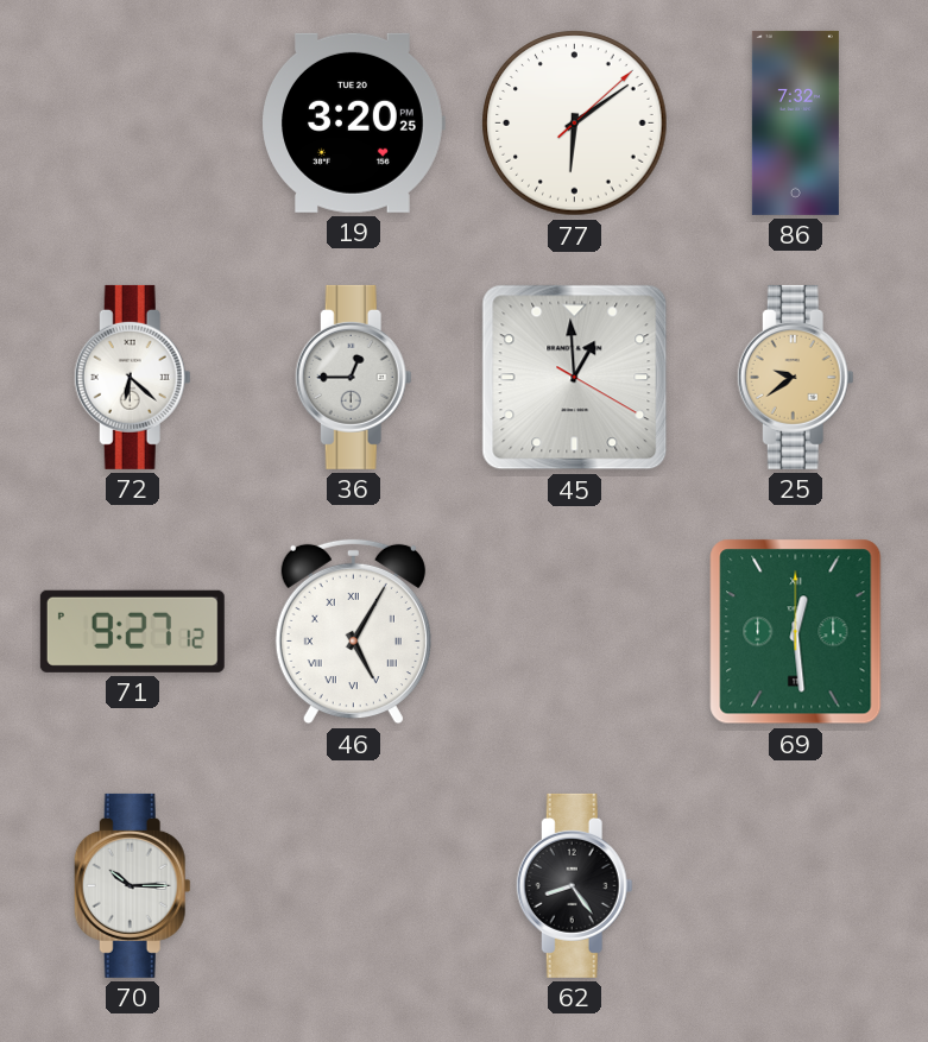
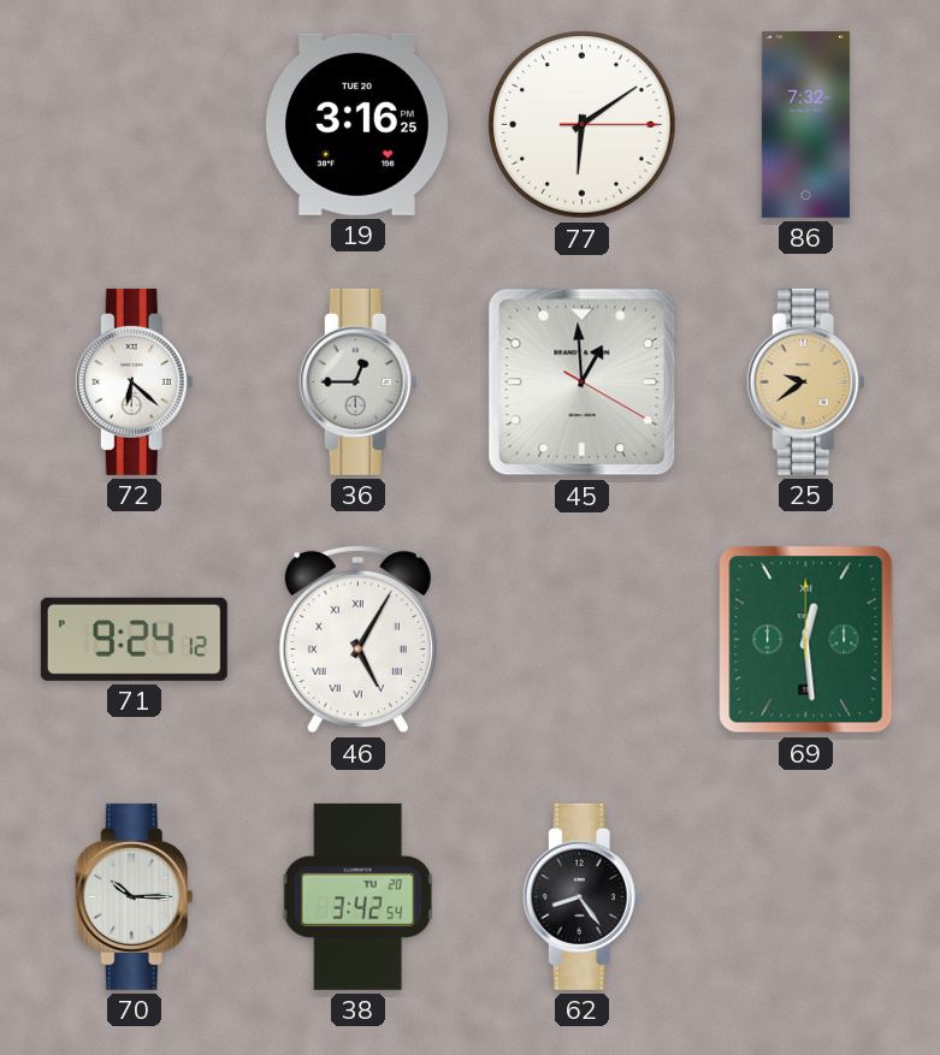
19: 3:20 -> 3:16 (357, 124)
77: 6:09:08 -> 6:09:15 (583, 125)
71: 9:27 -> 9:24 (134, 639)
38: none -> 3:42 (359, 896)
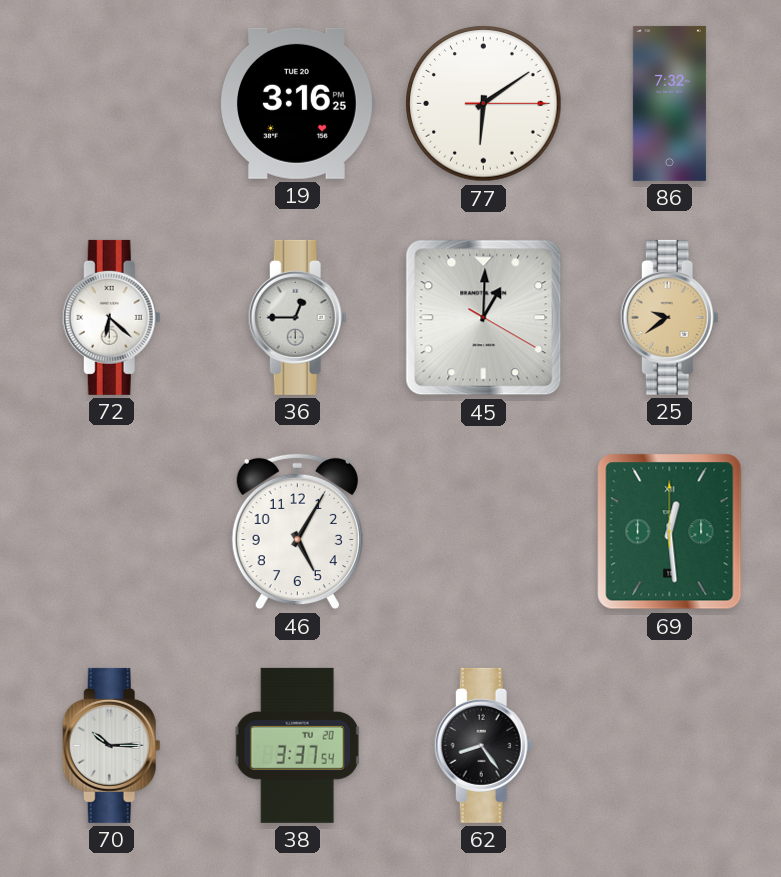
45: 12:59 -> 1:00 (484, 318)
71: 9:24 -> none (134, 639)
46 numerals: Roman -> Arabic (297, 532)
38: 3:42 -> 3:37 (298, 745)
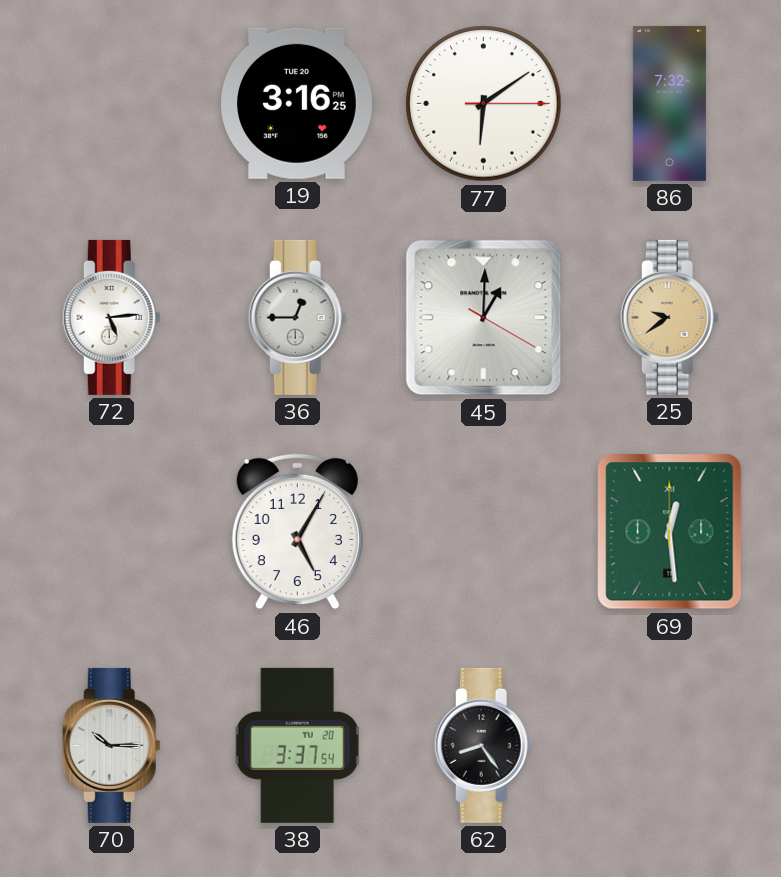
72: 6:22 -> 5:14 (111, 317)
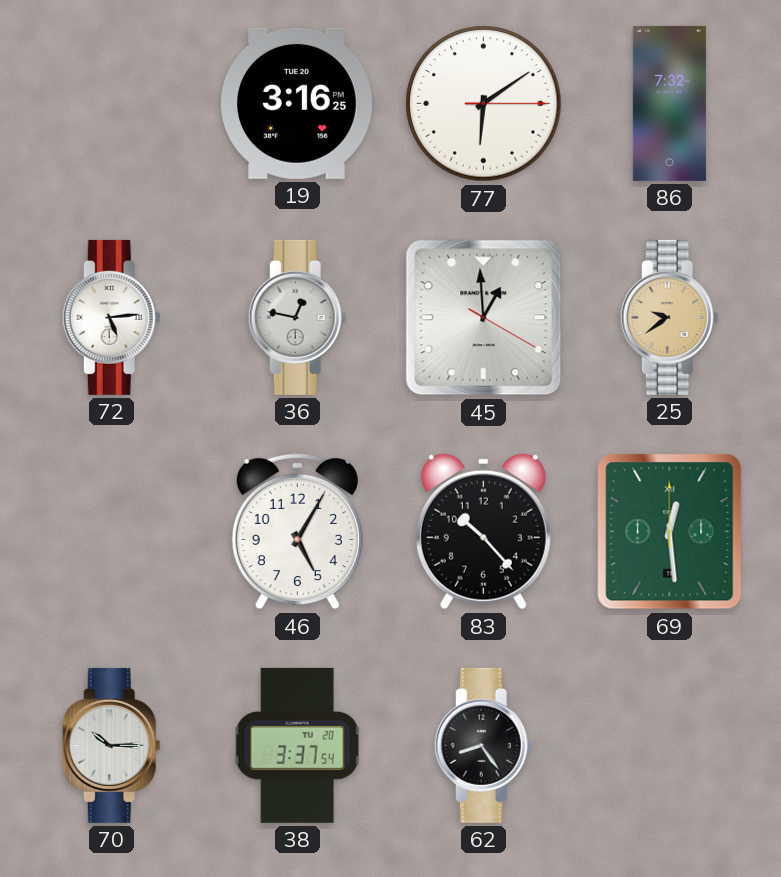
36: 12:45 -> 12:47 (297, 317)
45: 1:00 -> 12:59 (484, 318)
83: none -> 10:23 (483, 532)
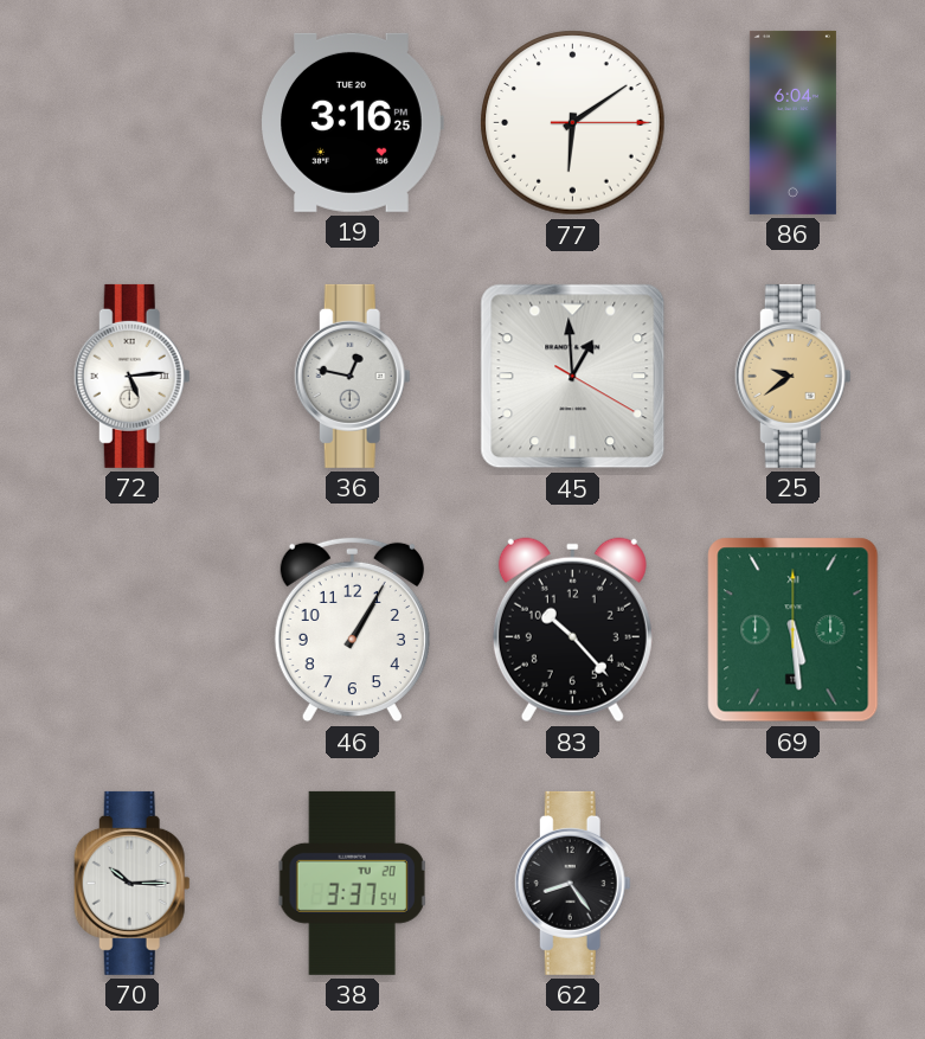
86: 7:32 -> 6:04 (792, 122)
46: 5:05 -> 1:05 (352, 630)
69: 12:29 -> 5:29 (794, 630)
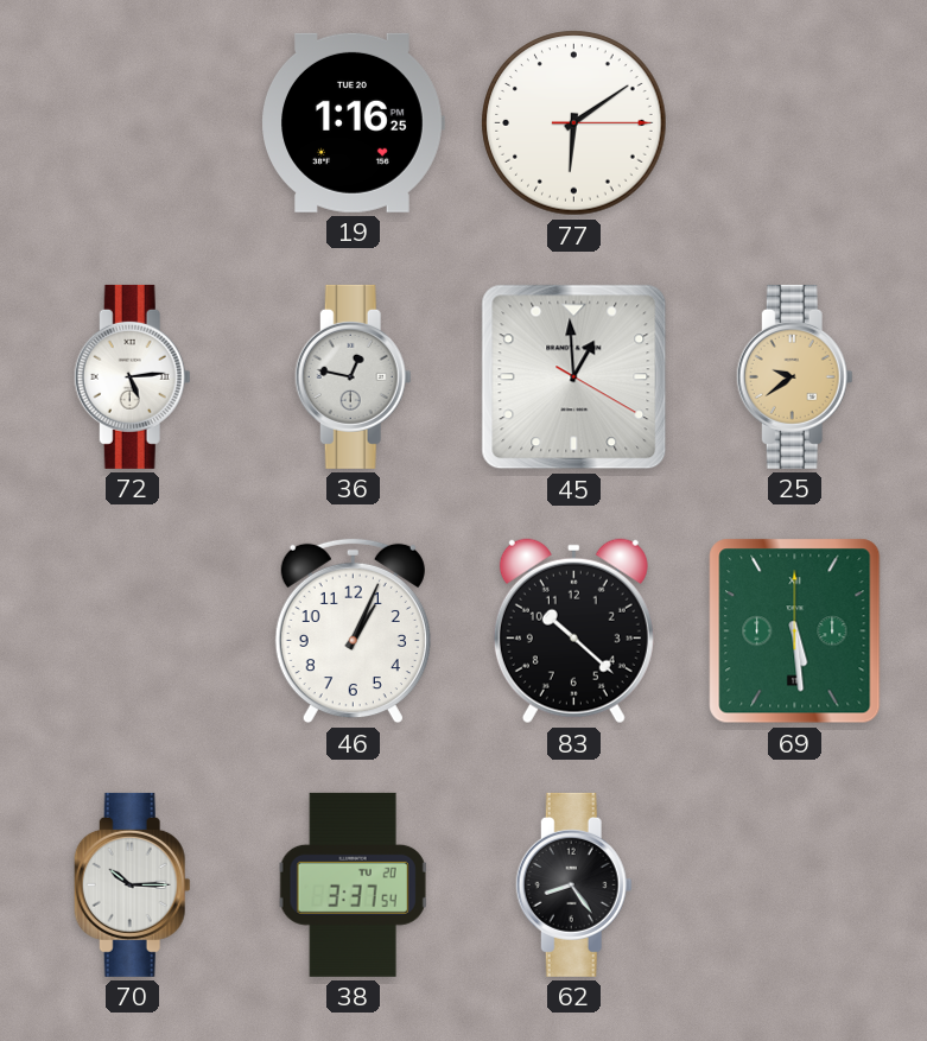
19: 3:16 -> 1:16 (353, 122)
86: 6:04 -> none (792, 122)
46: 1:05 -> 1:04 (353, 631)
83: 10:23 -> 10:22 (573, 631)
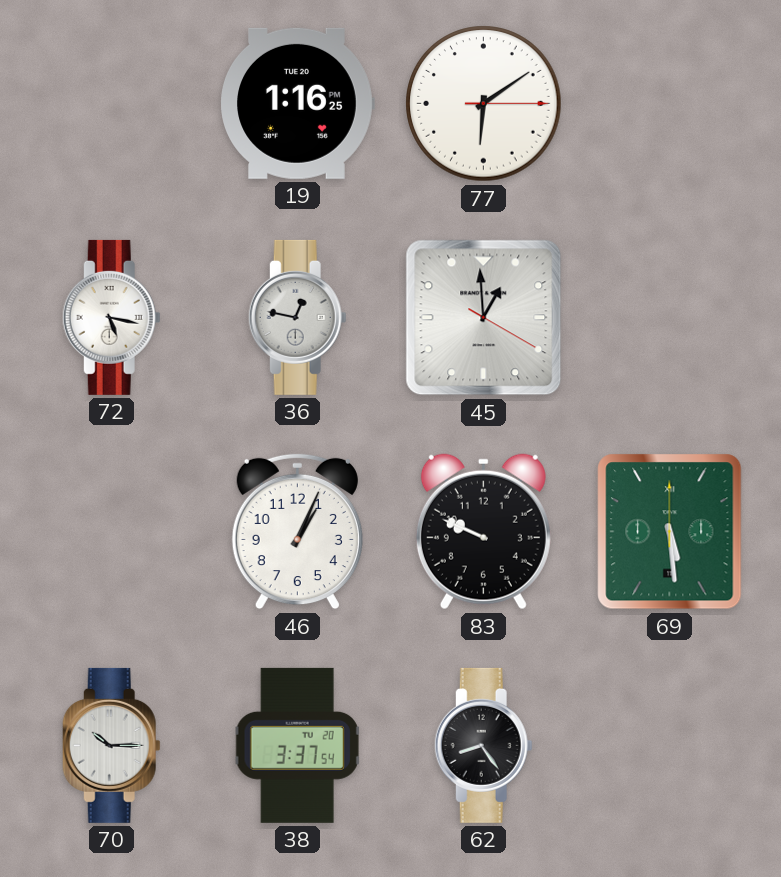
72: 5:14 -> 5:17 (111, 317)
25: 9:39 -> none (794, 376)
83: 10:22 -> 9:49 (483, 532)
